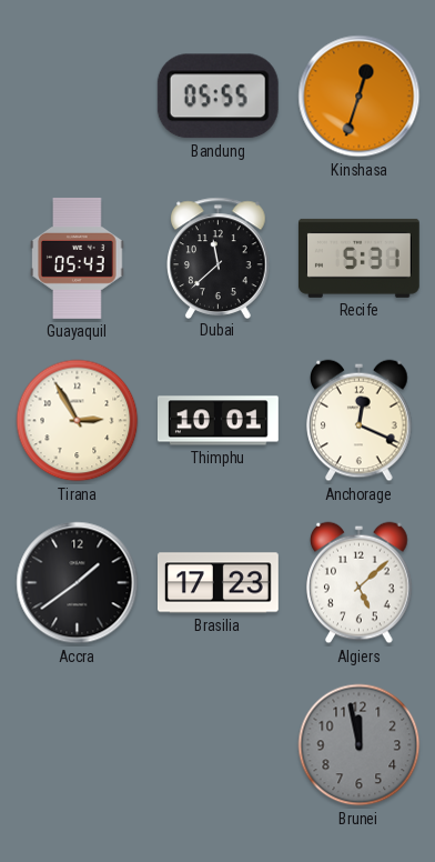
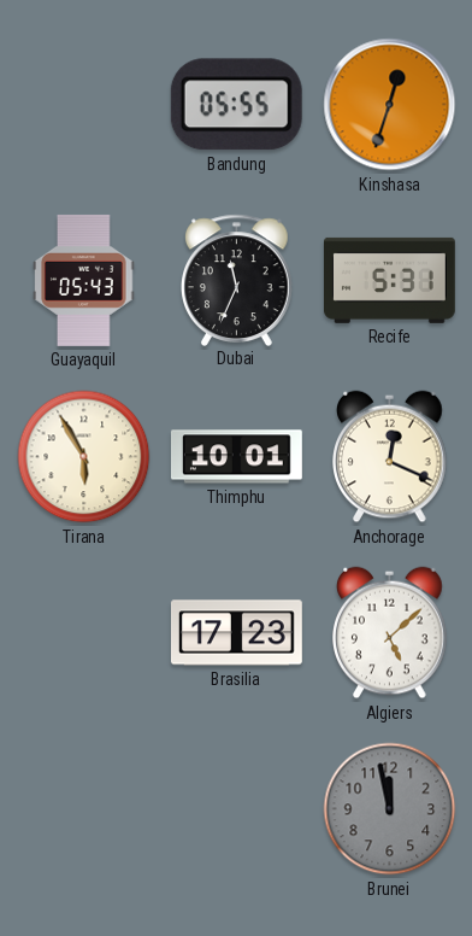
Dubai: 11:38 -> 11:34 (237, 280)
Tirana: 2:55 -> 5:55 (84, 457)
Accra: 1:39 -> none (78, 583)
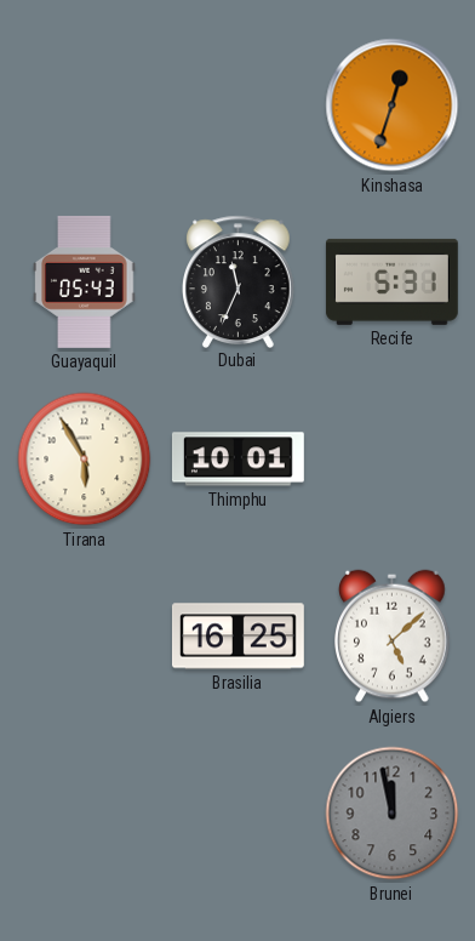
Bandung: 05:55 -> none (236, 105)
Anchorage: 12:19 -> none (390, 457)
Brasilia: 17:23 -> 16:25 (237, 637)
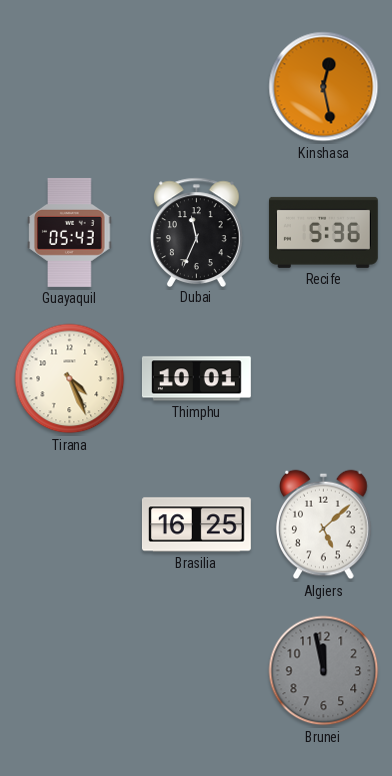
Kinshasa: 12:33 -> 12:28 (324, 87)
Recife: 5:31 -> 5:36 (323, 232)
Tirana: 5:55 -> 4:26 (70, 379)
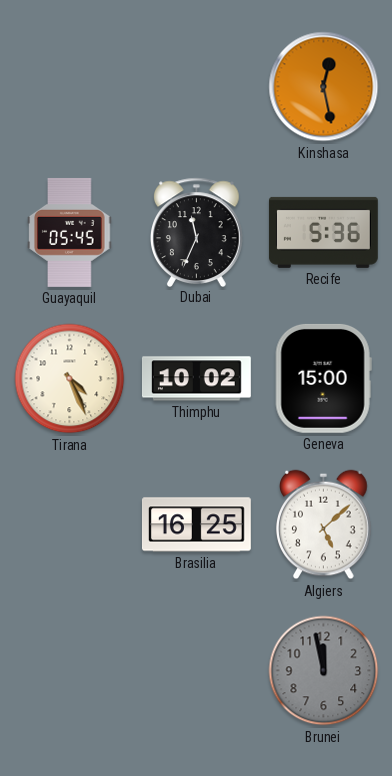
Guayaquil: 05:43 -> 05:45 (70, 232)
Thimphu: 10:01 -> 10:02 (196, 379)
Geneva: none -> 15:00 (323, 378)
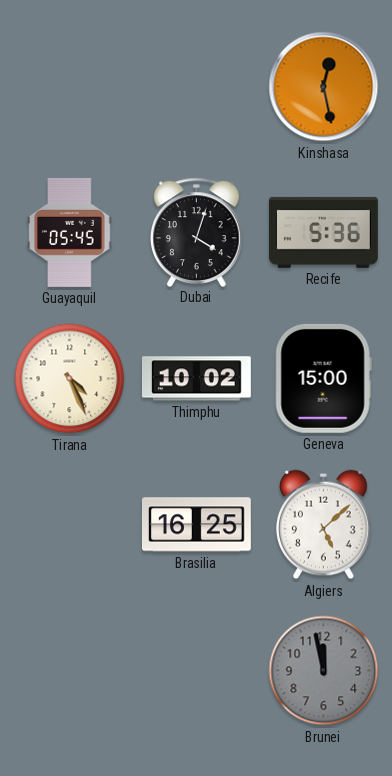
Dubai: 11:34 -> 4:03 (197, 232)
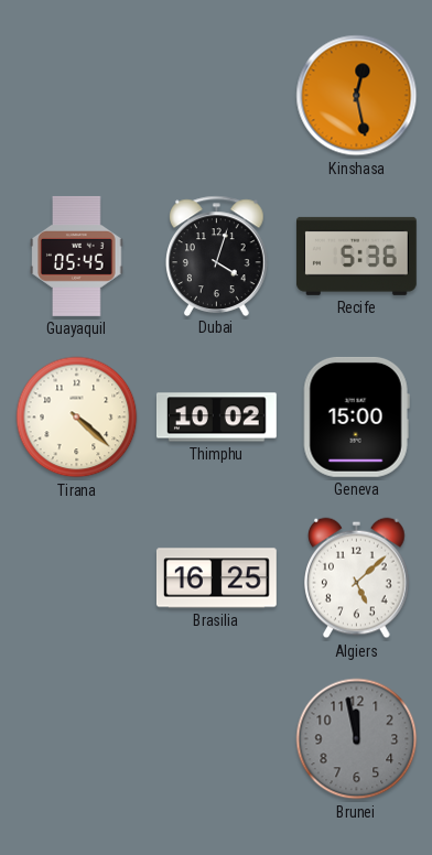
Tirana: 4:26 -> 4:22 (77, 418)
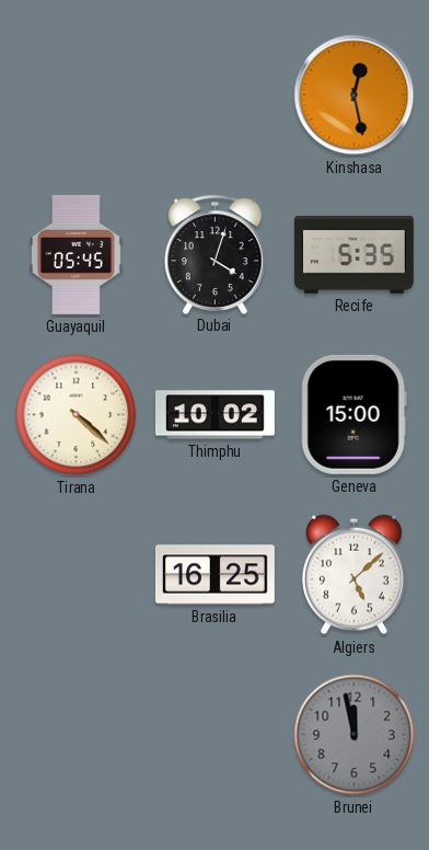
Recife: 5:36 -> 5:35 (353, 254)
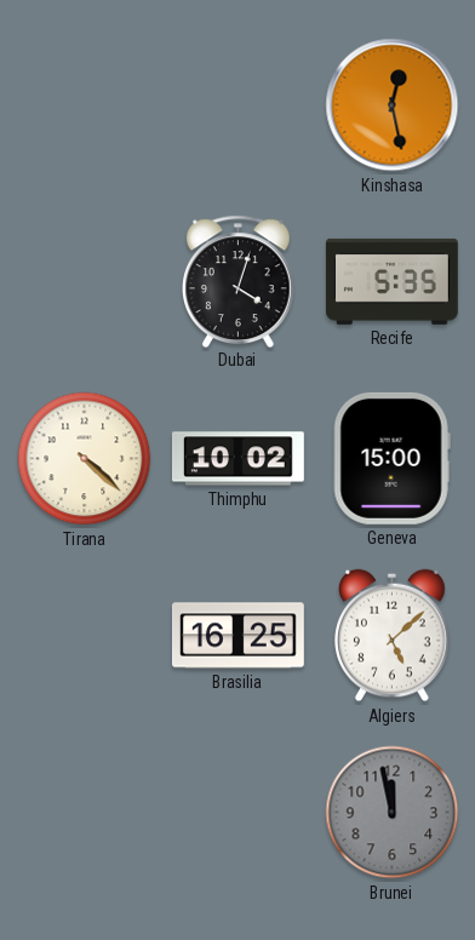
Guayaquil: 05:45 -> none (77, 254)
